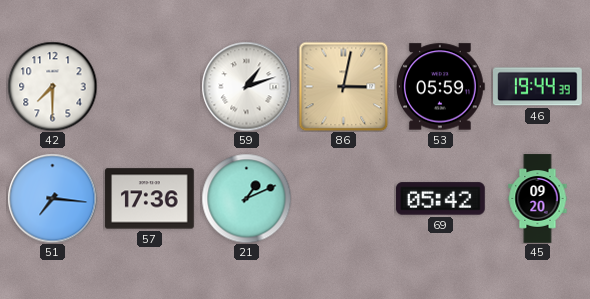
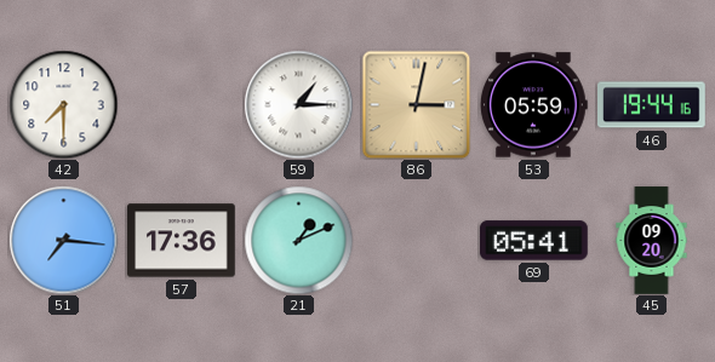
59: 1:12 -> 1:15 (298, 104)
46: 19:44:39 -> 19:44:16 (652, 105)
69: 05:42 -> 05:41 (534, 241)
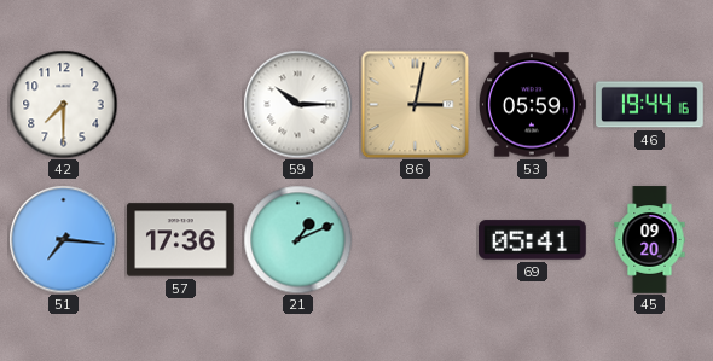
59: 1:15 -> 10:15 (297, 104)
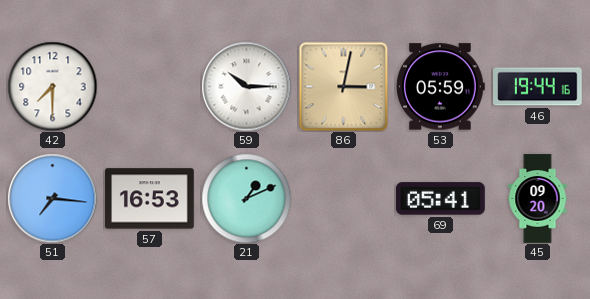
57: 17:36 -> 16:53 (150, 199)
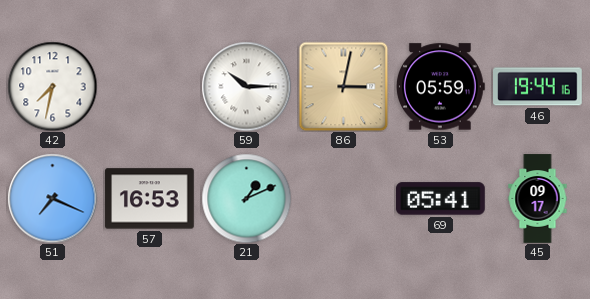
42: 7:30 -> 7:32 (52, 86)
51: 7:16 -> 7:19 (52, 198)
45: 09:20 -> 09:17 (538, 199)
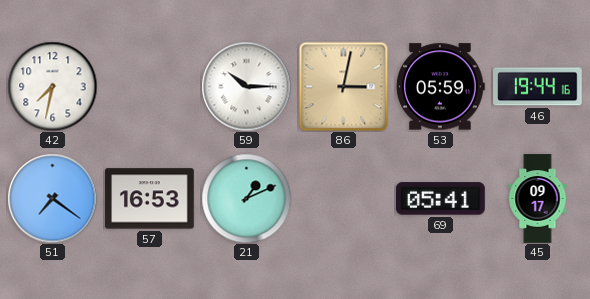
51: 7:19 -> 7:21 (52, 198)
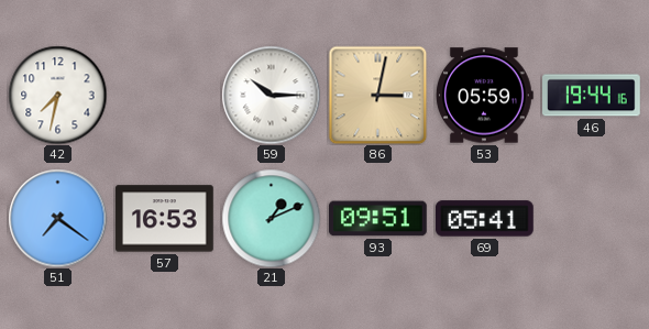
93: none -> 09:51 (378, 219)
45: 09:17 -> none (538, 199)
